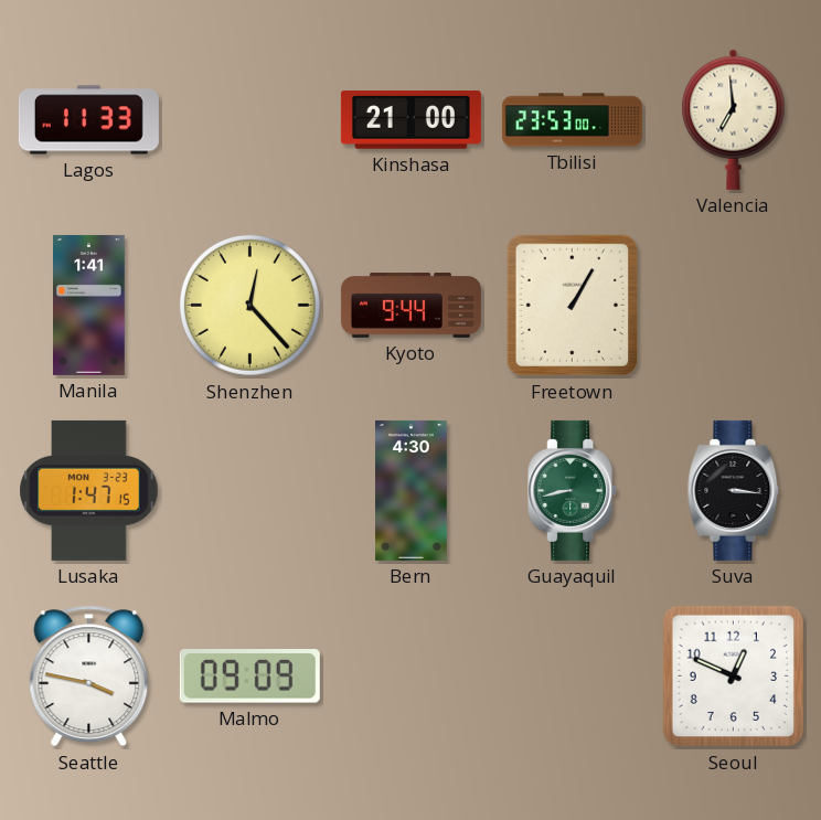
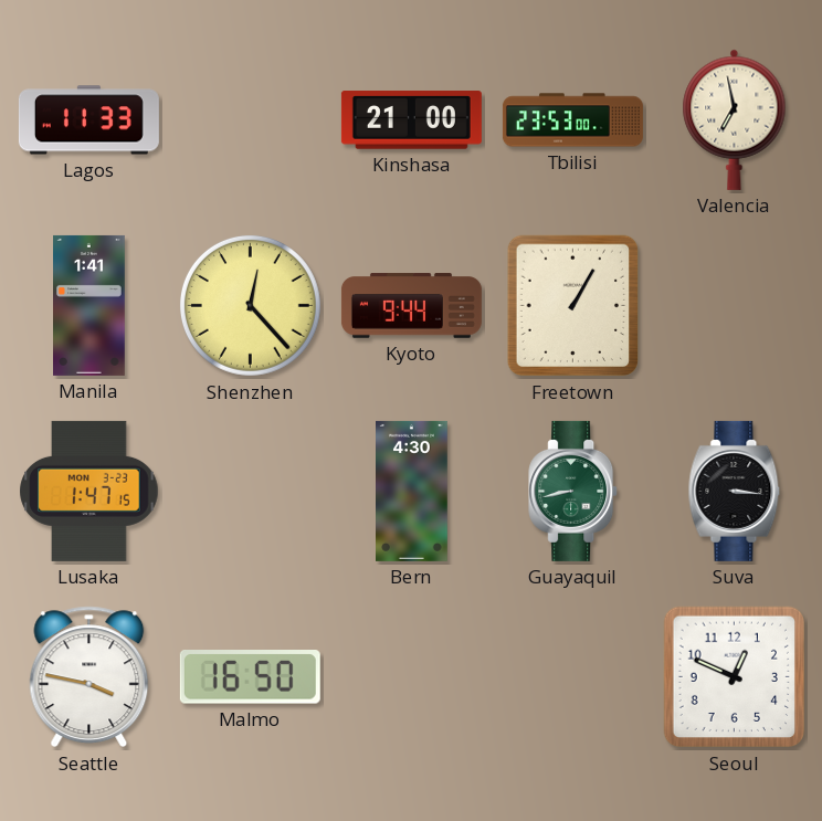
Valencia: 6:59 -> 6:58 (735, 119)
Malmo: 09:09 -> 16:50 (250, 677)
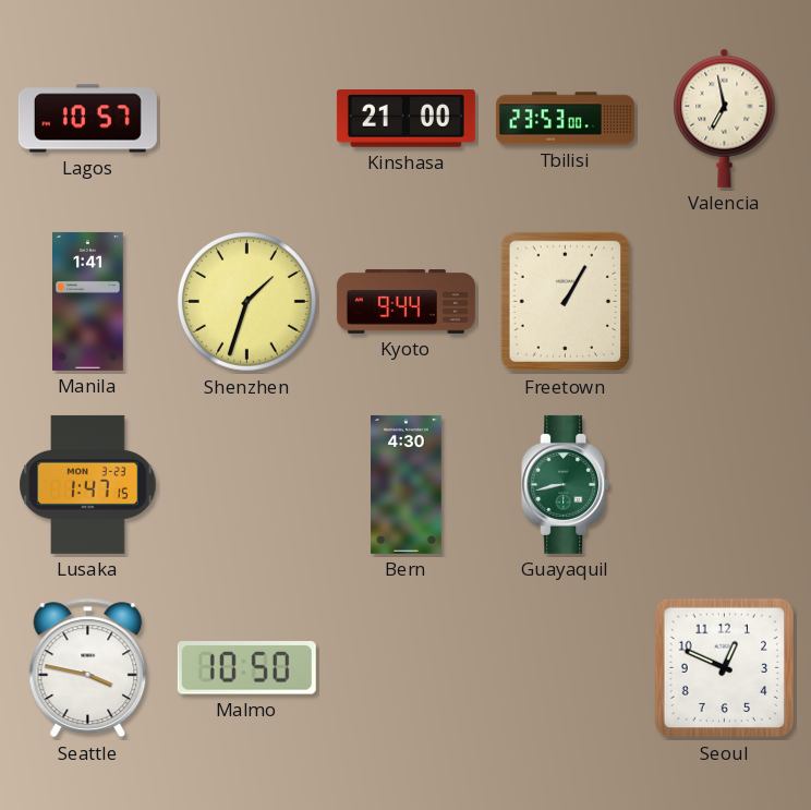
Lagos: 11:33 -> 10:57 (87, 119)
Shenzhen: 12:23 -> 1:33 (246, 301)
Suva: 3:16 -> none (735, 491)
Malmo: 16:50 -> 10:50 (246, 668)
